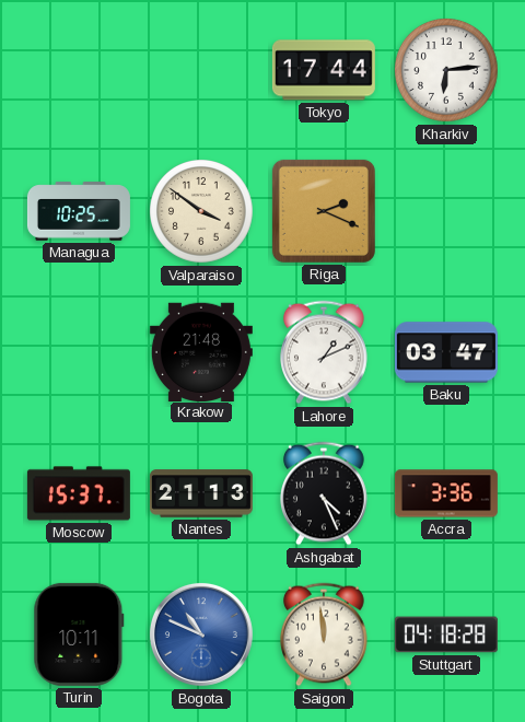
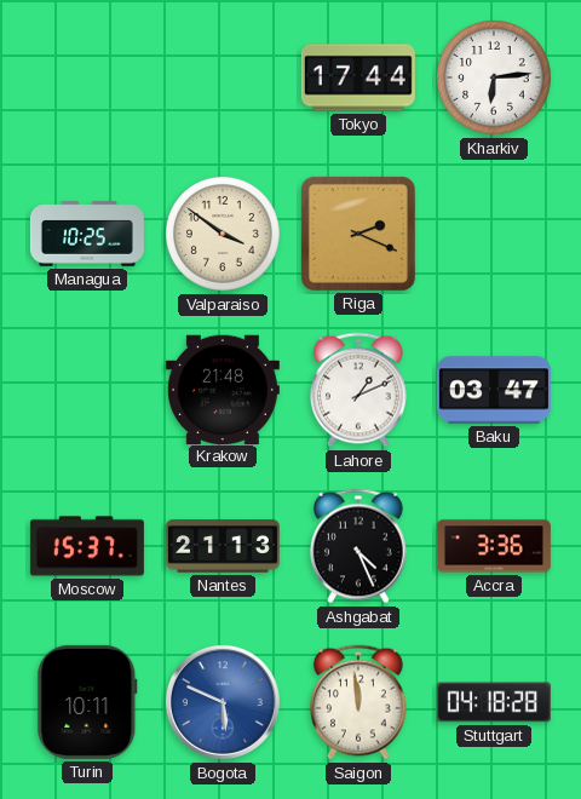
Bogota: 10:49 -> 5:49 (223, 702)
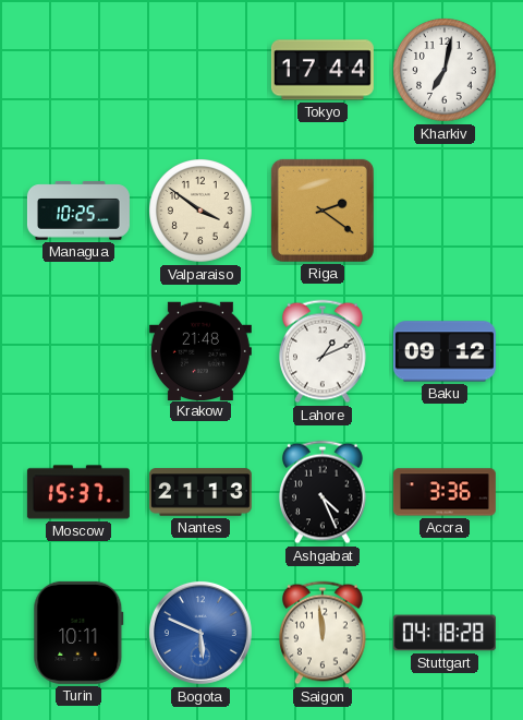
Kharkiv: 6:14 -> 7:02 (446, 71)
Riga: 2:19 -> 2:21 (323, 211)
Baku: 03:47 -> 09:12 (445, 351)
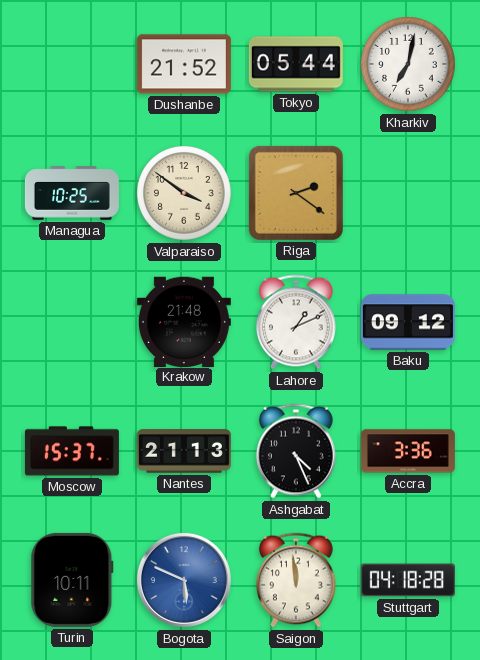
Dushanbe: none -> 21:52 (184, 64)
Tokyo: 17:44 -> 05:44 (296, 64)
